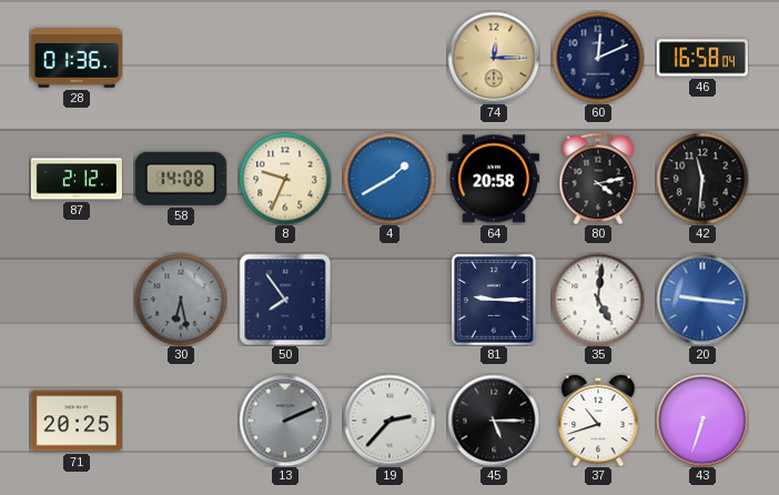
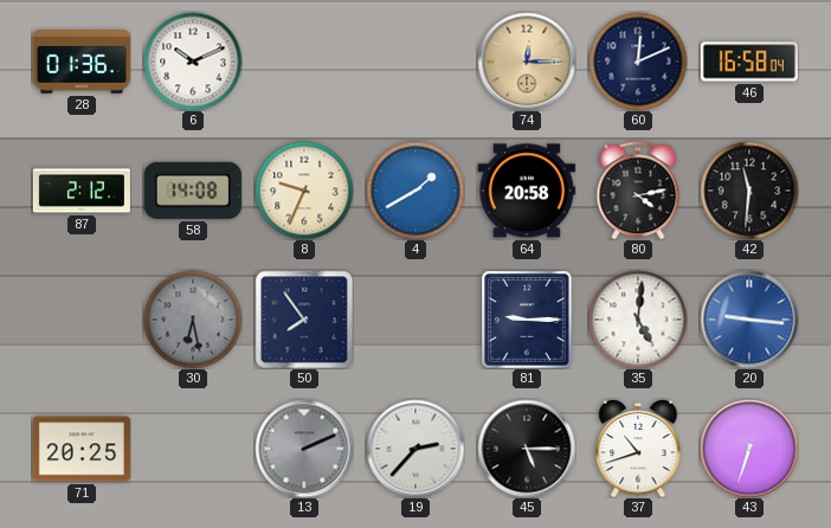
6: none -> 10:11 (193, 62)
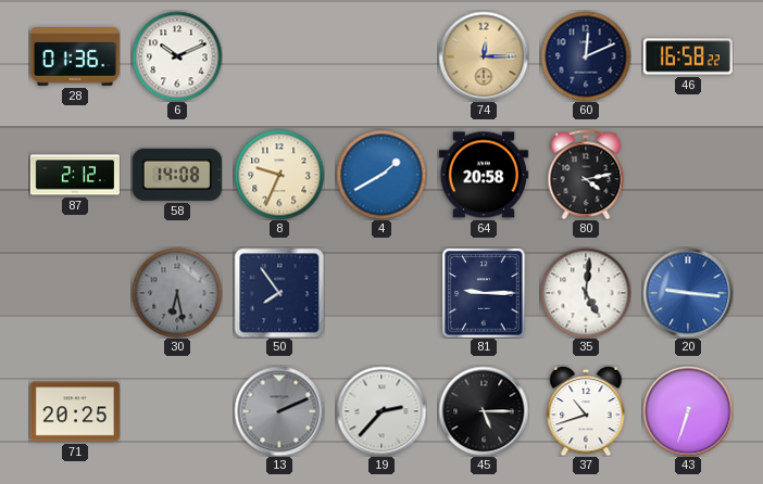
46: 16:58:04 -> 16:58:22 (688, 56)
42: 11:31 -> none (749, 191)
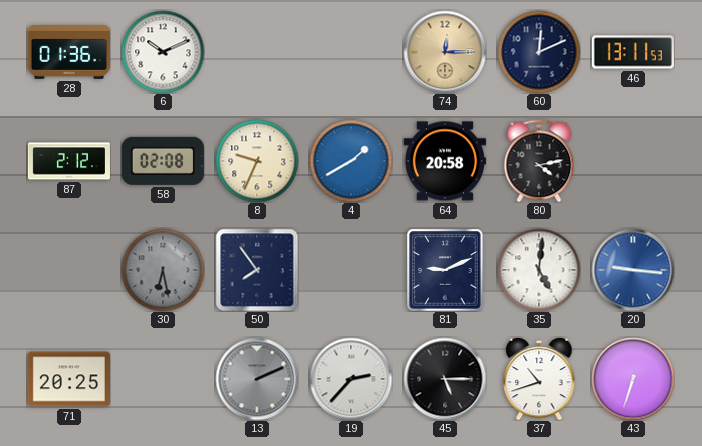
46: 16:58 -> 13:11 (633, 52)
58: 14:08 -> 02:08 (163, 161)
81: 9:15 -> 9:11 (445, 270)
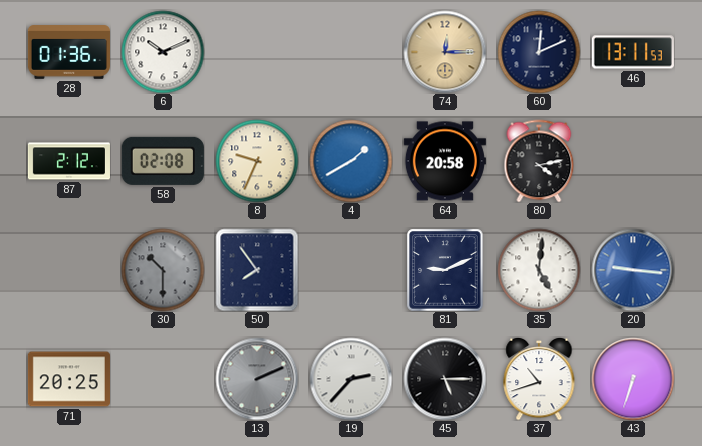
30: 6:28 -> 10:30 (163, 270)
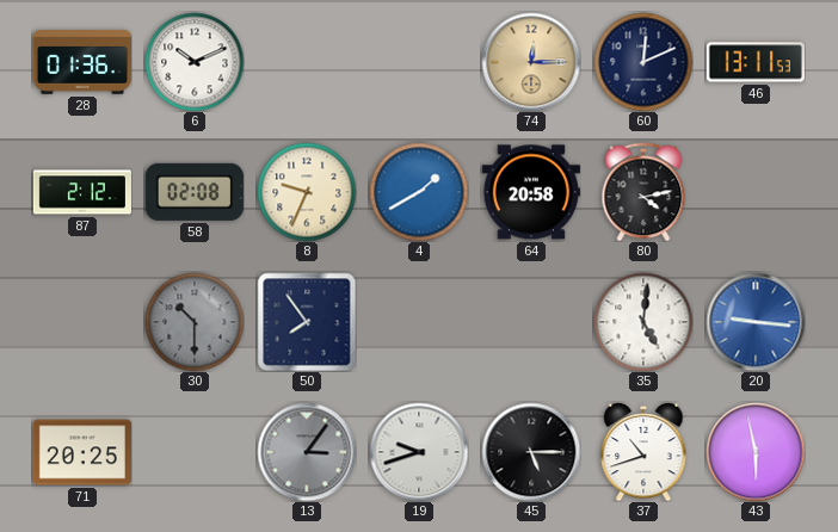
81: 9:11 -> none (445, 270)
13: 2:11 -> 3:06 (307, 452)
19: 2:37 -> 9:42 (419, 452)
43: 6:33 -> 5:58 (756, 452)
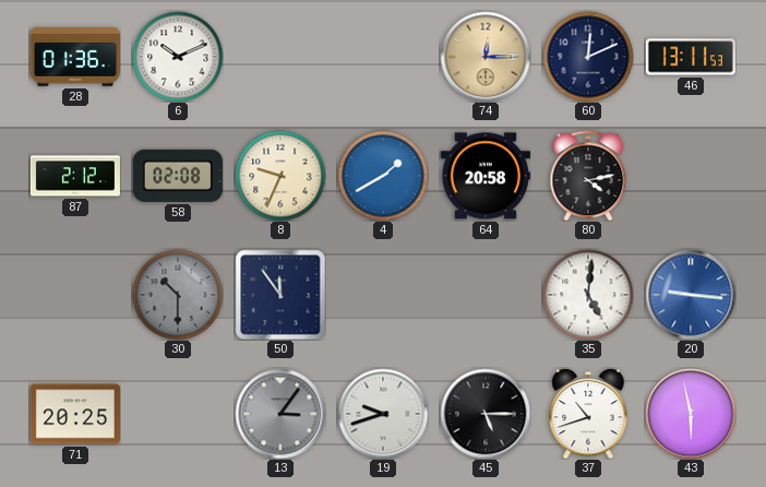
50: 7:54 -> 11:54 (280, 295)
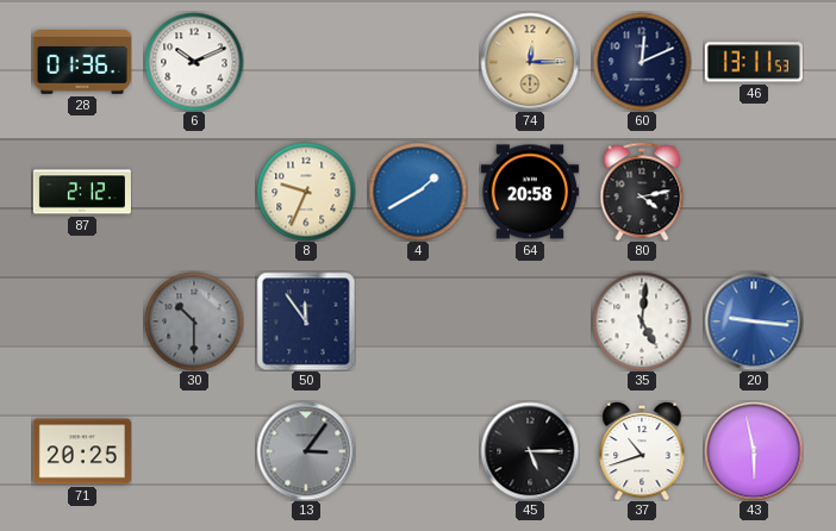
58: 02:08 -> none (178, 176)
19: 9:42 -> none (383, 414)
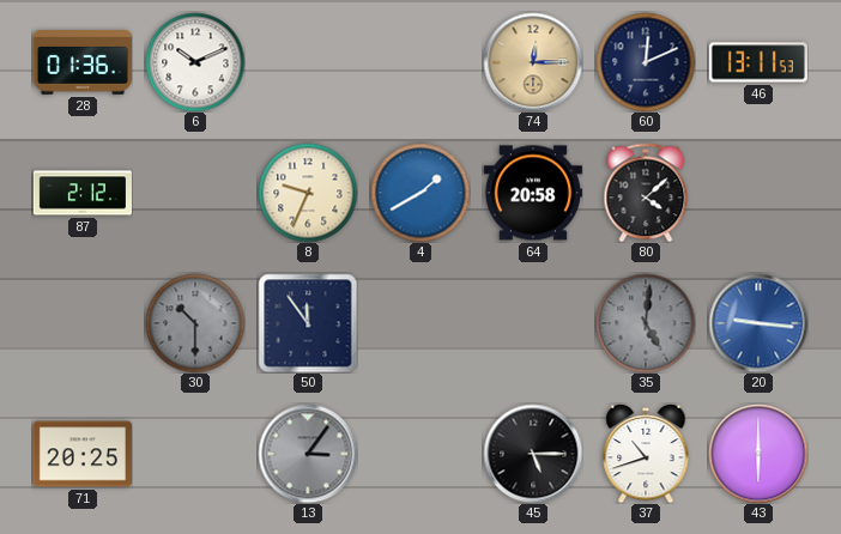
80: 4:13 -> 4:08 (646, 193)
35 dial: white -> grey (646, 323)
43: 5:58 -> 6:00 (758, 454)
